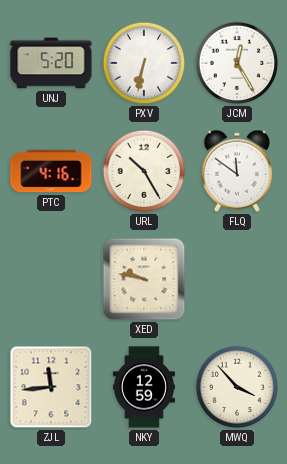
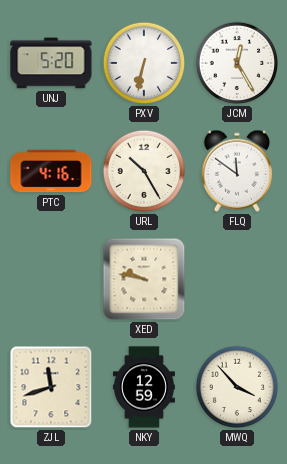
ZJL: 11:44 -> 11:42 (51, 387)
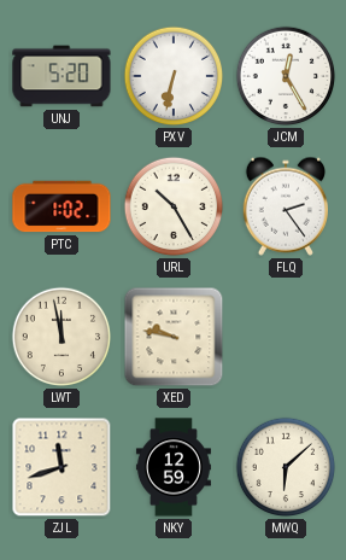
PTC: 4:16 -> 1:02 (61, 206)
FLQ: 11:51 -> 2:24 (285, 206)
LWT: none -> 11:58 (61, 337)
MWQ: 3:53 -> 6:08 (286, 467)
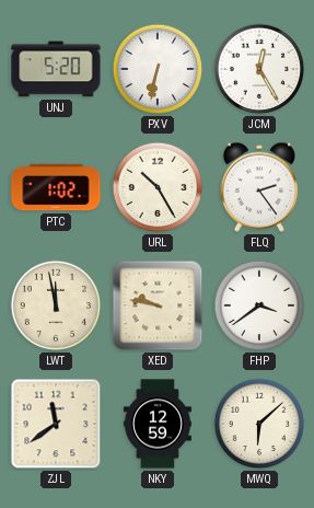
FHP: none -> 3:39 (259, 305)
ZJL: 11:42 -> 11:39 (56, 424)
